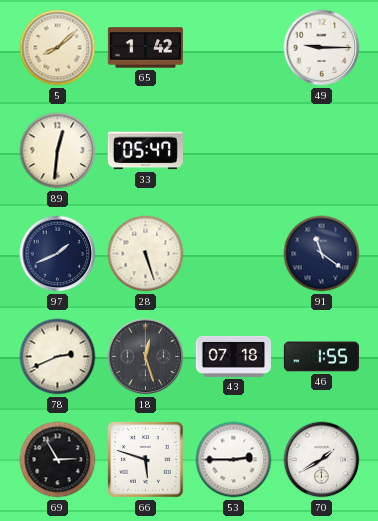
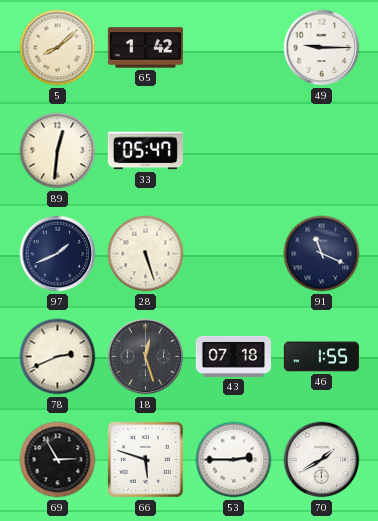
91: 11:21 -> 11:19 (322, 254)
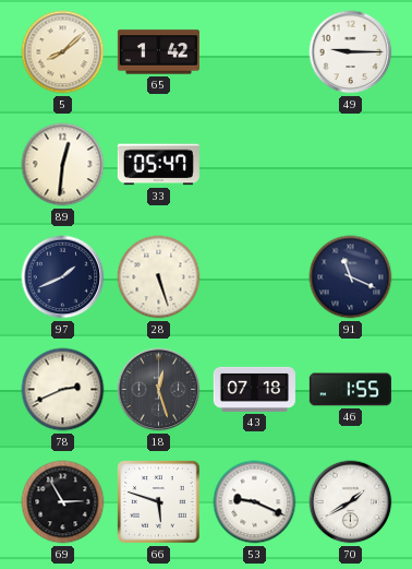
53: 2:45 -> 9:19 (255, 502)
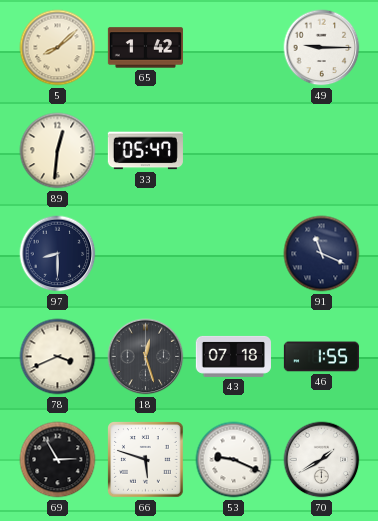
97: 1:41 -> 8:30 (58, 254)
28: 5:27 -> none (159, 277)
78: 2:41 -> 3:41 (58, 357)
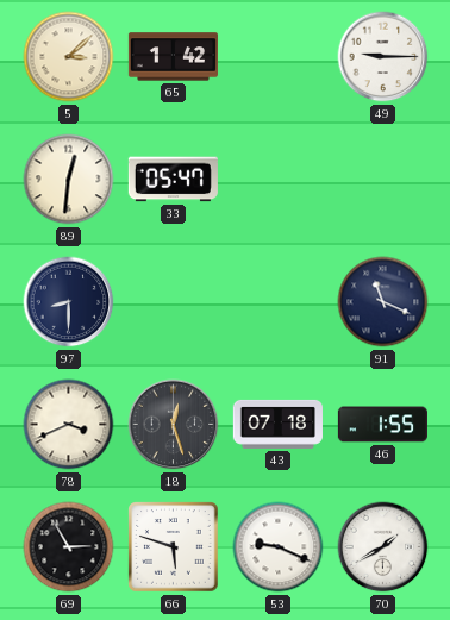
5: 8:08 -> 3:08 (69, 57)
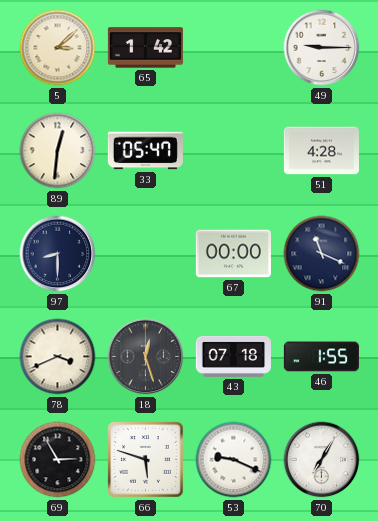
51: none -> 4:28 (321, 151)
67: none -> 00:00 (233, 254)
70: 1:40 -> 7:05 (322, 460)
